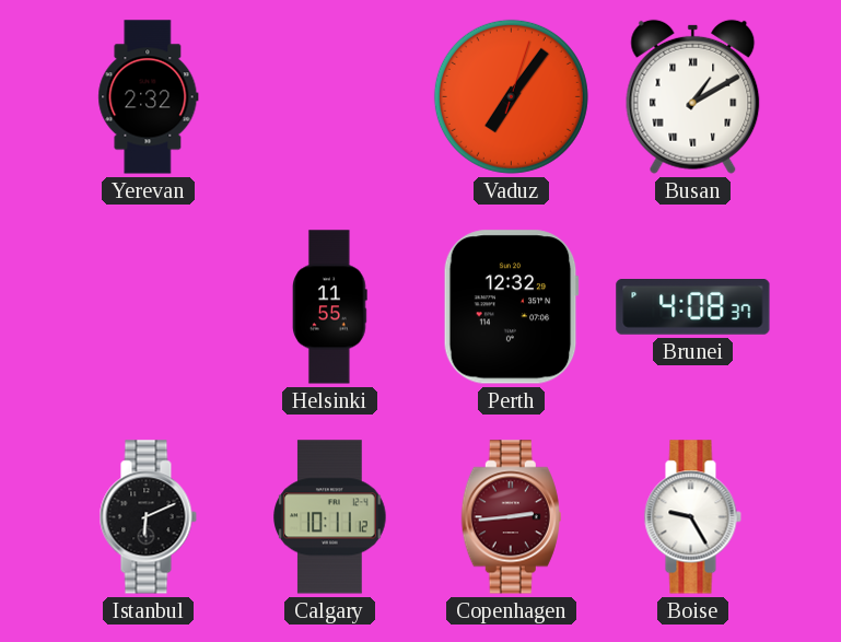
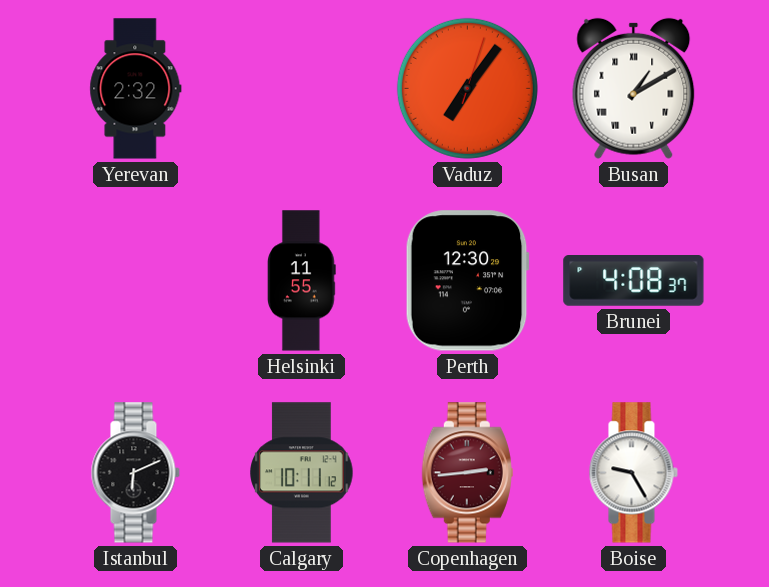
Perth: 12:32 -> 12:30 (467, 281)
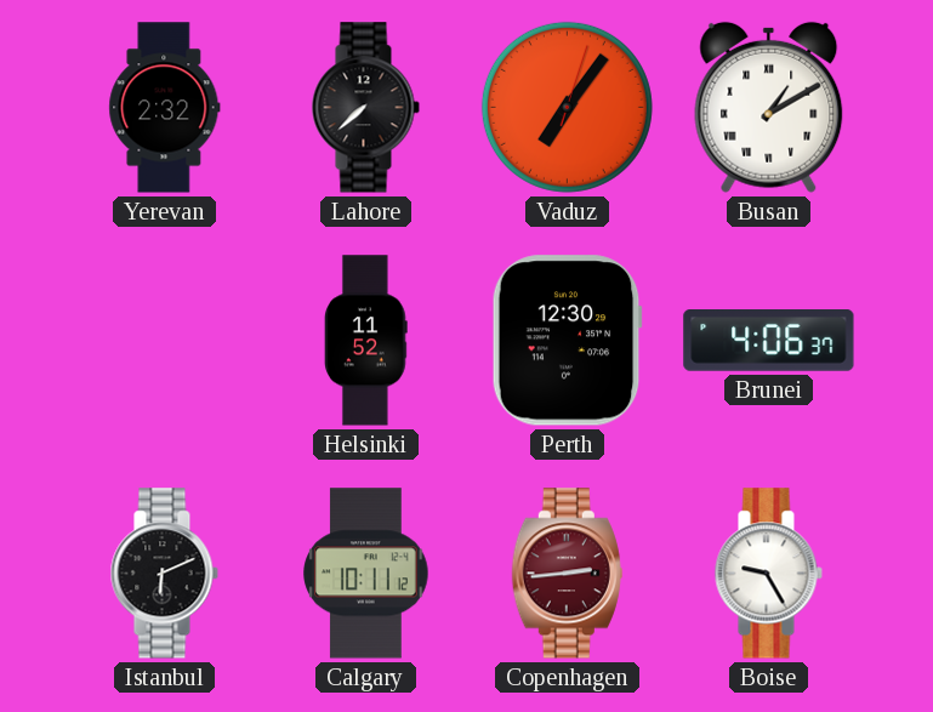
Lahore: none -> 7:38 (365, 108)
Helsinki: 11:55 -> 11:52 (366, 341)
Brunei: 4:08 -> 4:06 (769, 341)
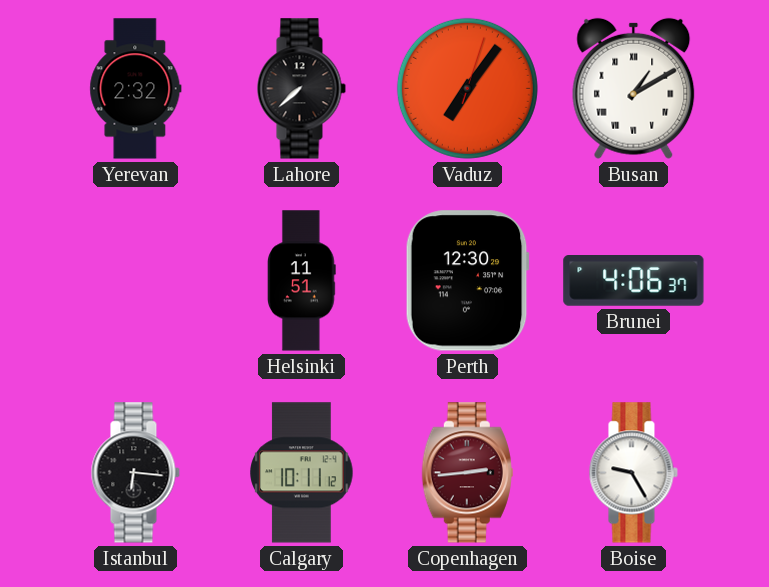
Helsinki: 11:52 -> 11:51 (302, 281)
Istanbul: 6:11 -> 6:16 (135, 473)
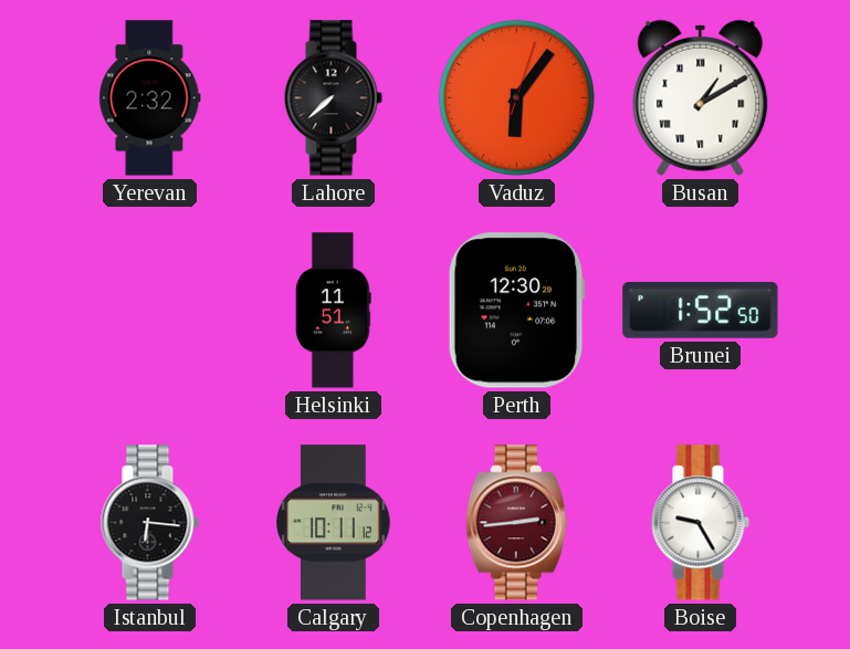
Vaduz: 7:06 -> 6:06 (516, 97)
Brunei: 4:06 -> 1:52 (701, 311)
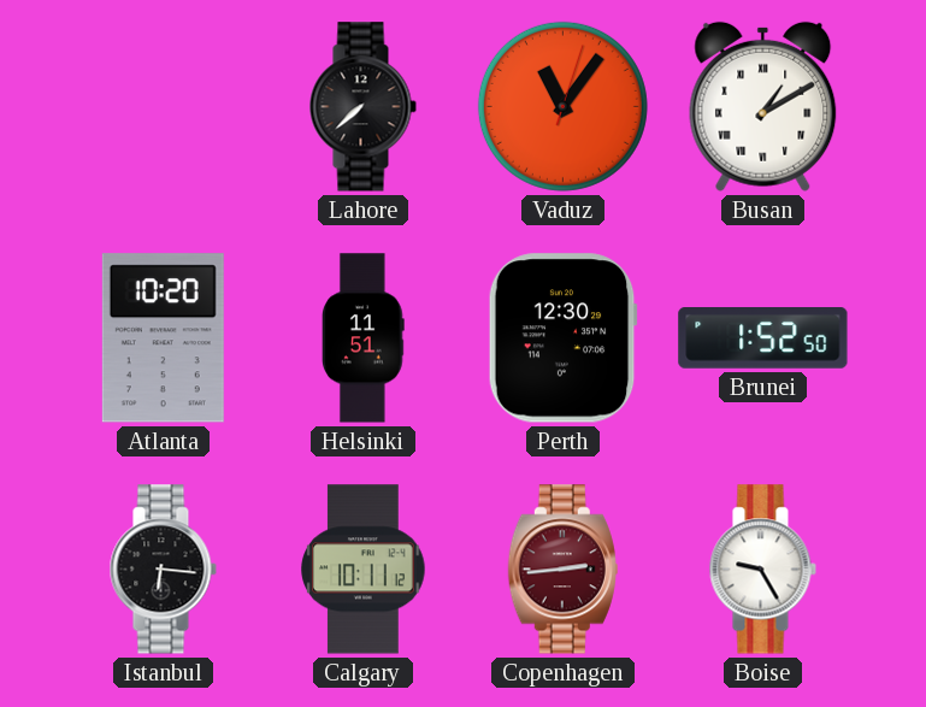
Yerevan: 2:32 -> none (150, 98)
Vaduz: 6:06 -> 11:06 (562, 106)
Atlanta: none -> 10:20 (163, 338)
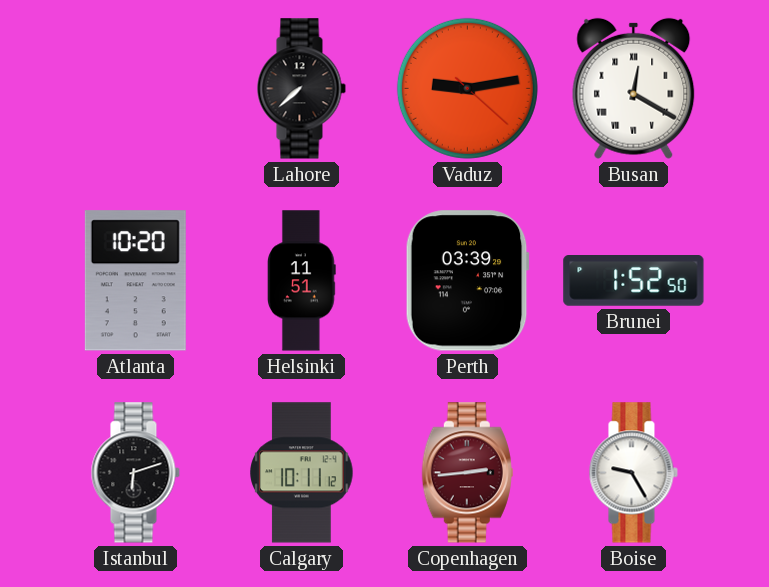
Vaduz: 11:06 -> 9:13 (467, 88)
Busan: 1:10 -> 12:20 (634, 88)
Perth: 12:30 -> 03:39 (467, 281)
Istanbul: 6:16 -> 6:12 (135, 473)
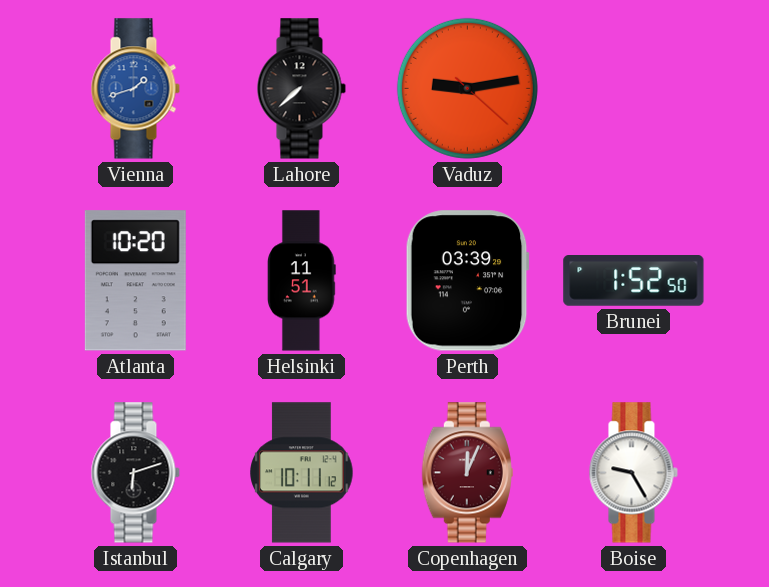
Vienna: none -> 1:42 (135, 89)
Busan: 12:20 -> none (634, 88)
Copenhagen: 2:44 -> 12:04 (467, 473)
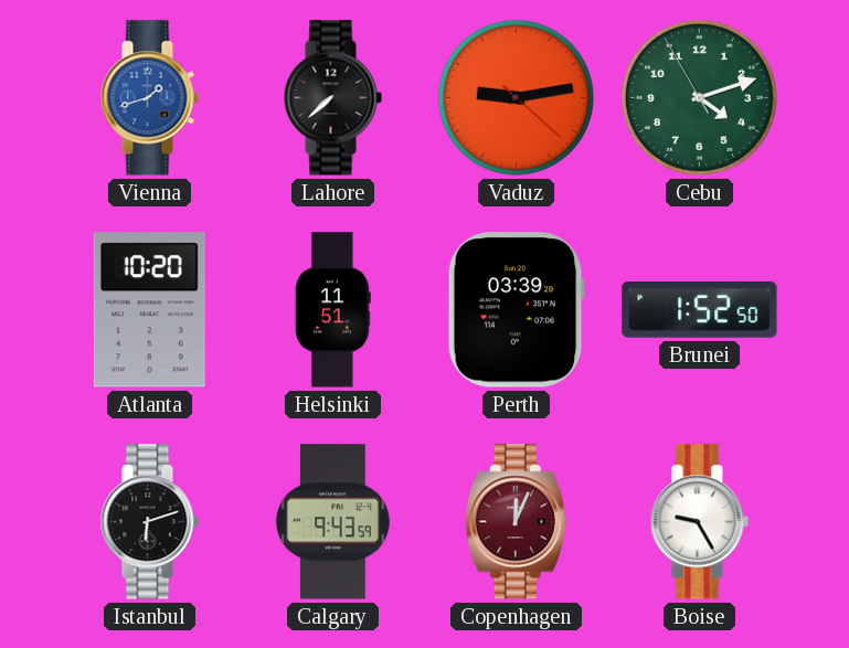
Cebu: none -> 4:11 (699, 97)
Calgary: 10:11 -> 9:43 (333, 522)
